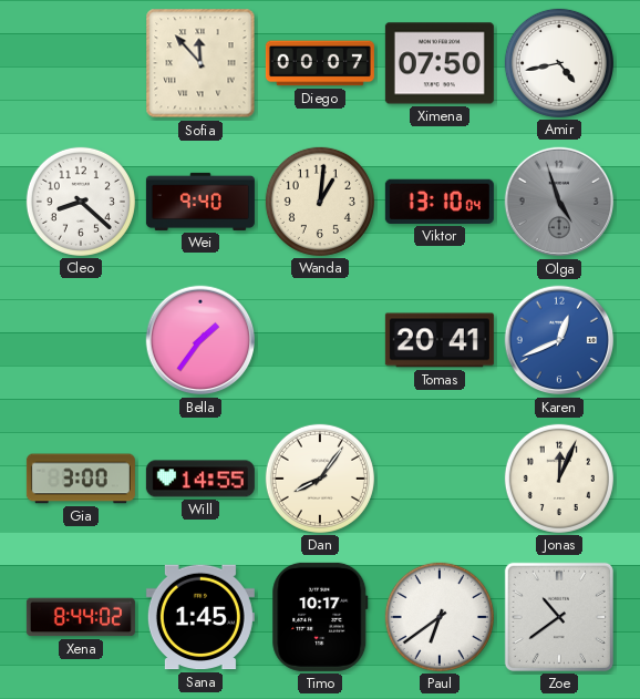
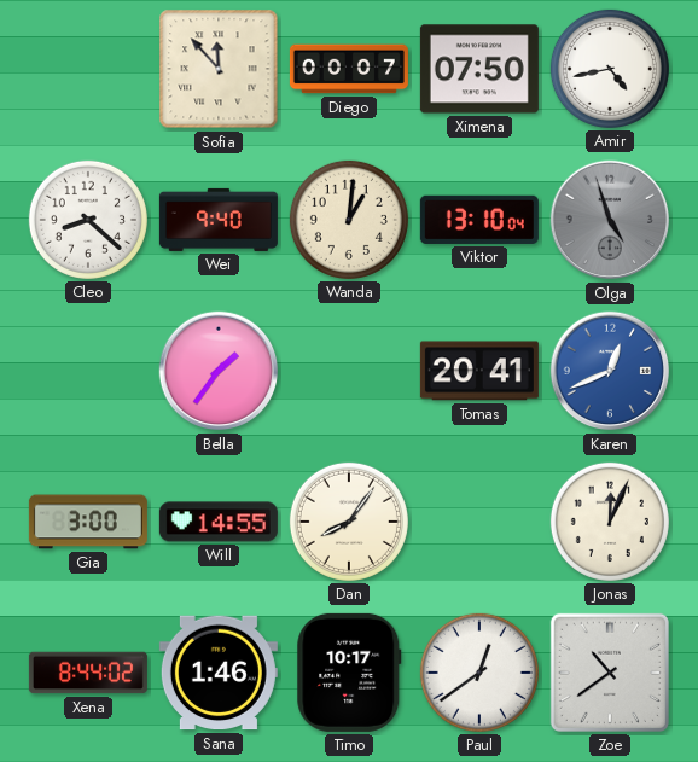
Sana: 1:45 -> 1:46 (219, 673)
Paul: 6:39 -> 12:39 (479, 673)
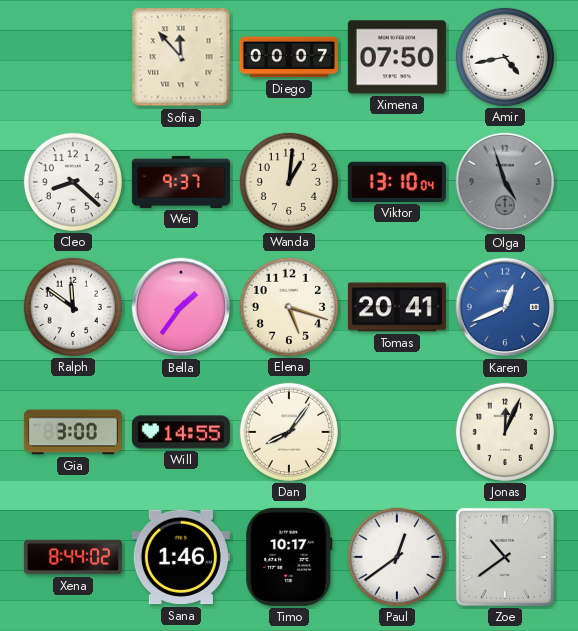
Wei: 9:40 -> 9:37 (181, 182)
Ralph: none -> 11:51 (73, 307)
Elena: none -> 5:18 (289, 307)
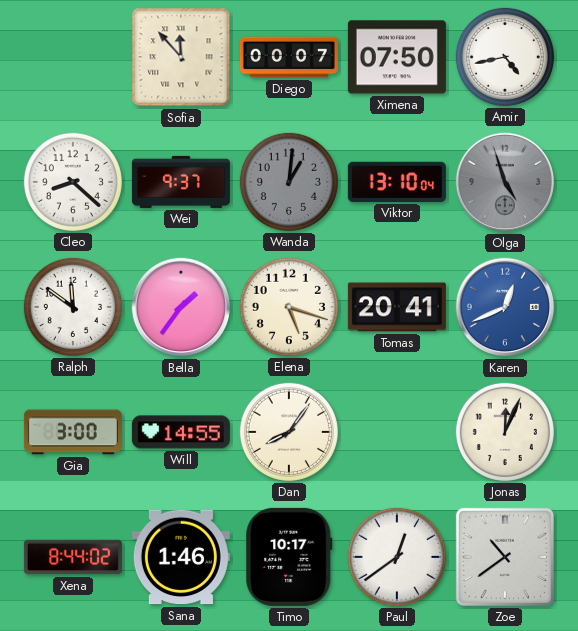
Wanda dial: cream -> grey (289, 182)
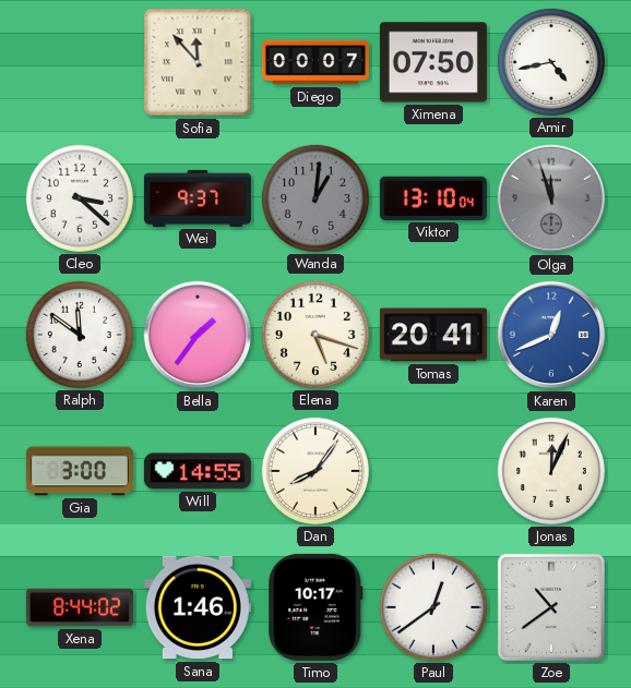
Cleo: 8:22 -> 3:22 (80, 198)
Olga: 4:57 -> 11:57 (551, 198)
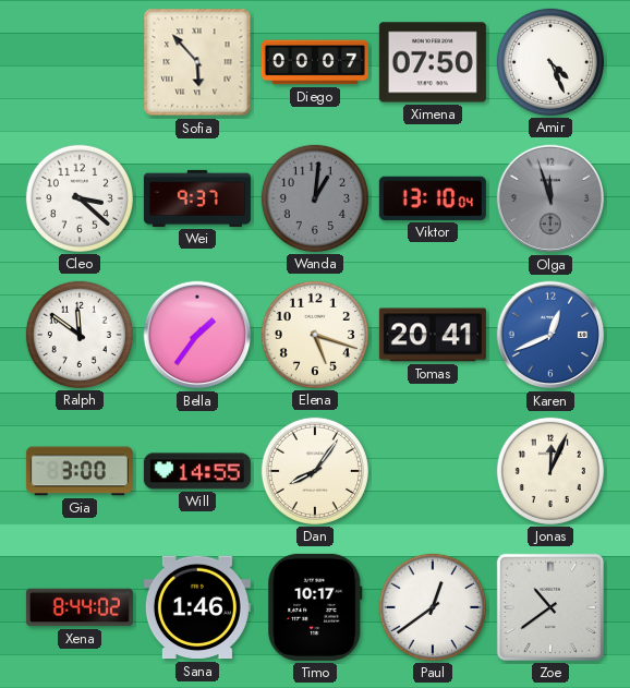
Sofia: 11:53 -> 5:53 (197, 62)
Amir: 4:43 -> 4:26 (550, 62)
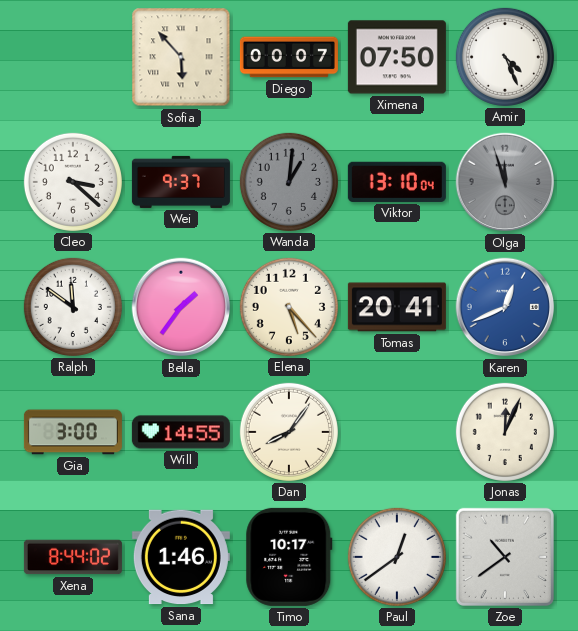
Elena: 5:18 -> 5:23 (289, 307)
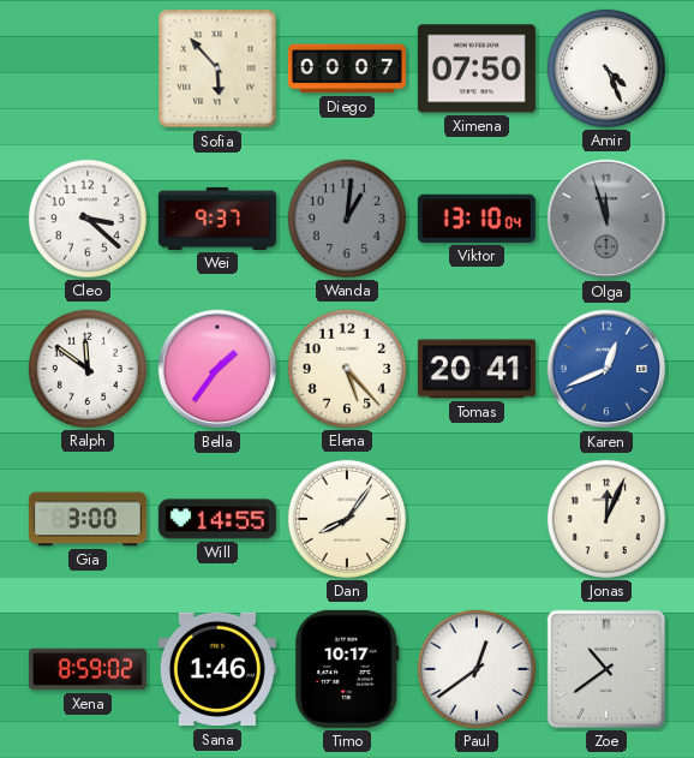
Xena: 8:44 -> 8:59 (88, 669)
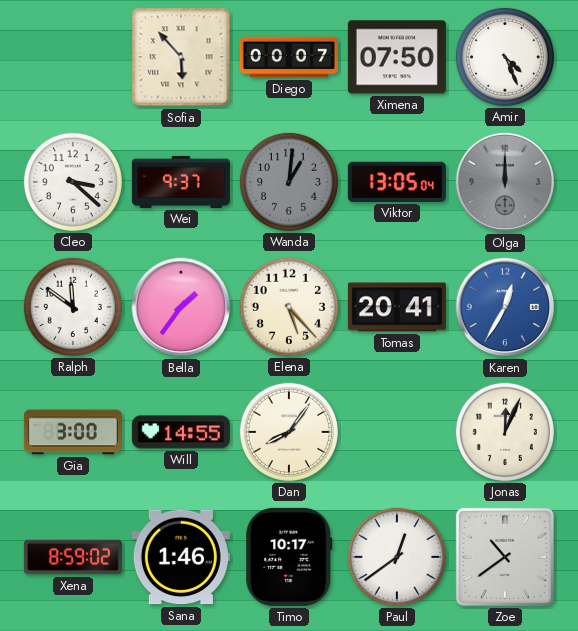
Viktor: 13:10 -> 13:05 (397, 182)
Olga: 11:57 -> 12:00 (505, 182)
Karen: 12:41 -> 12:35 (505, 307)
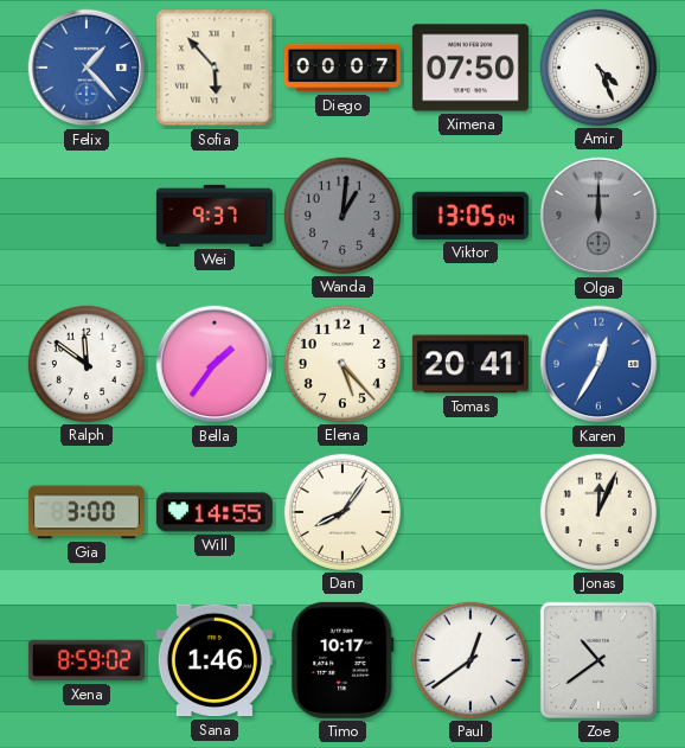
Felix: none -> 1:23 (87, 68)
Cleo: 3:22 -> none (73, 182)
